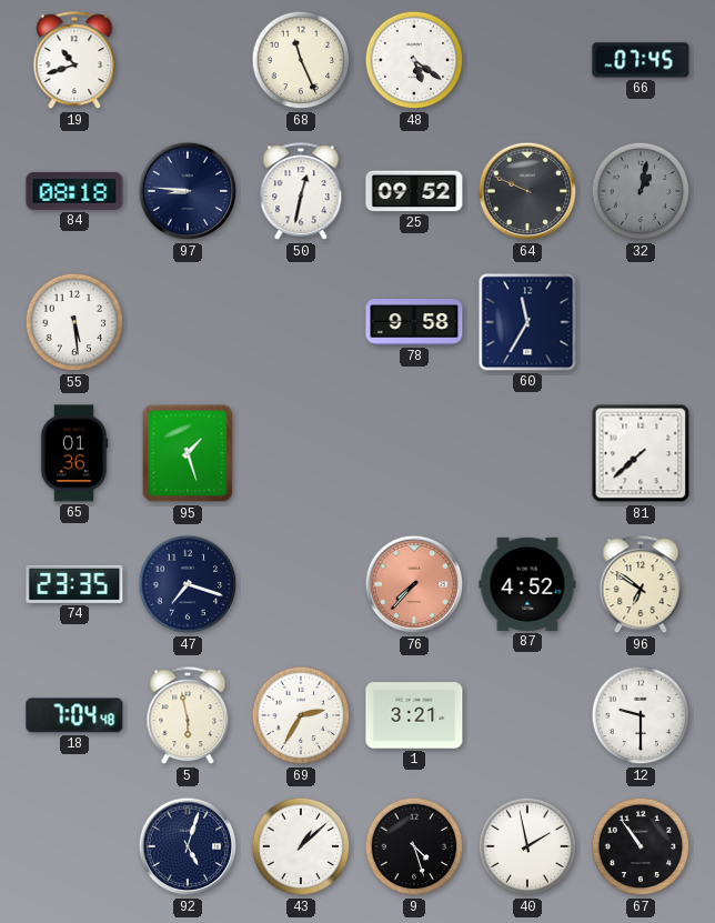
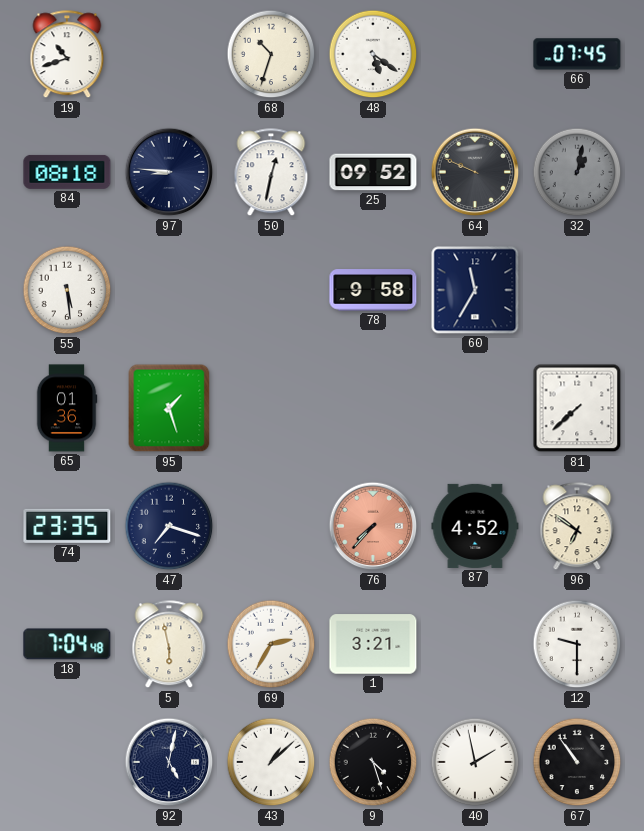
68: 11:26 -> 10:33 (271, 54)
92: 5:03 -> 5:02 (169, 762)
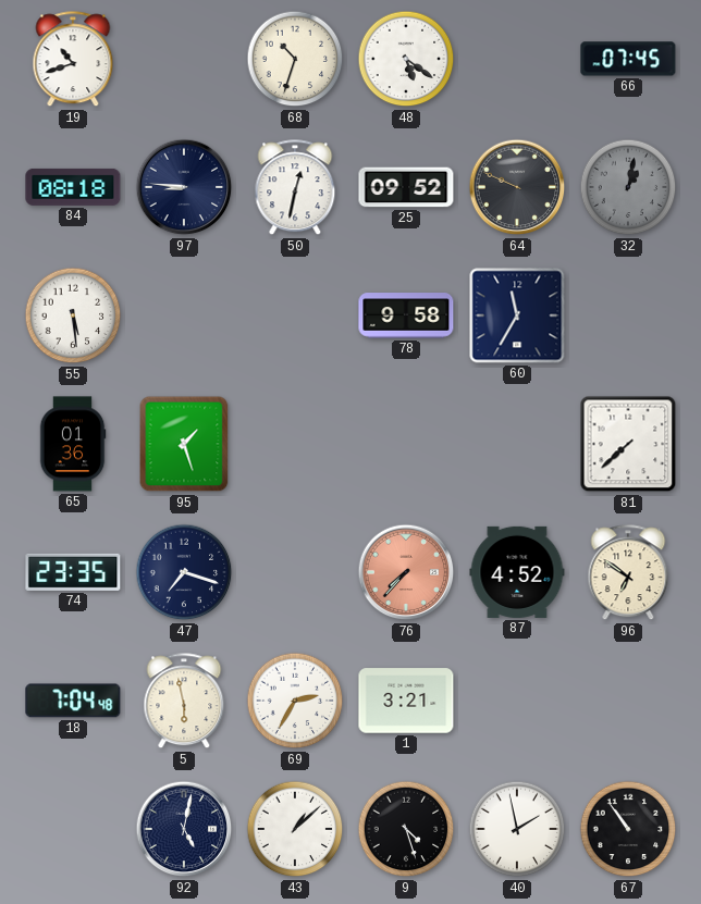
12: 9:30 -> none (577, 644)
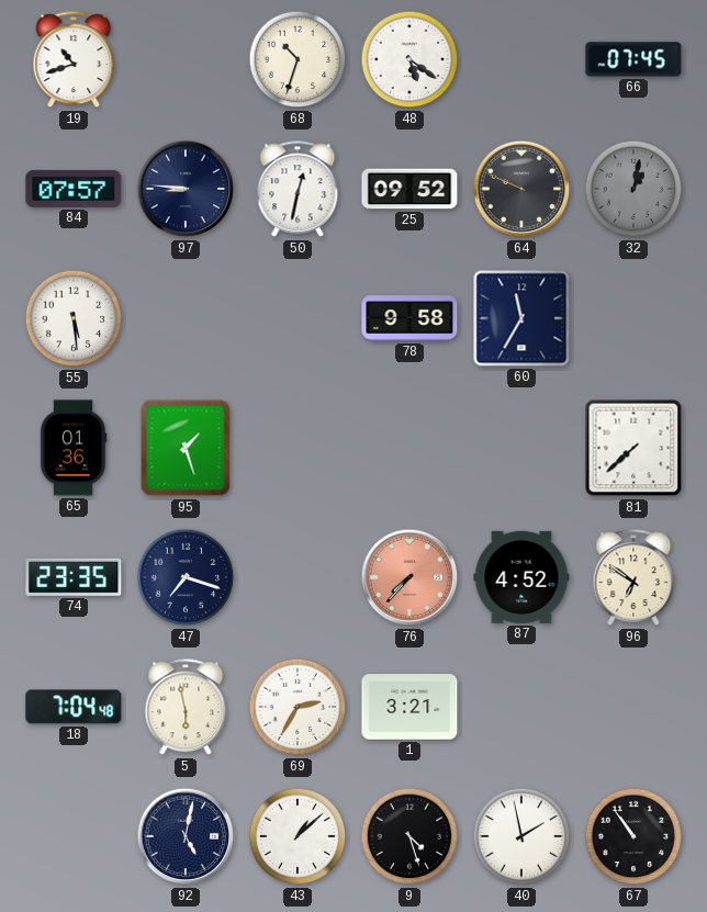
84: 08:18 -> 07:57 (74, 189)
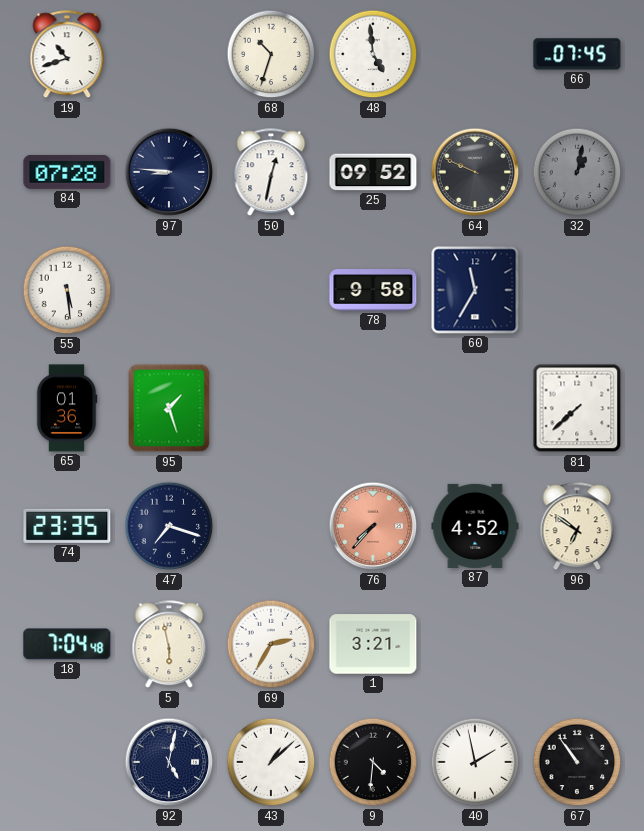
48: 5:21 -> 4:59 (373, 54)
84: 07:57 -> 07:28 (67, 172)
9: 4:27 -> 4:31 (373, 762)
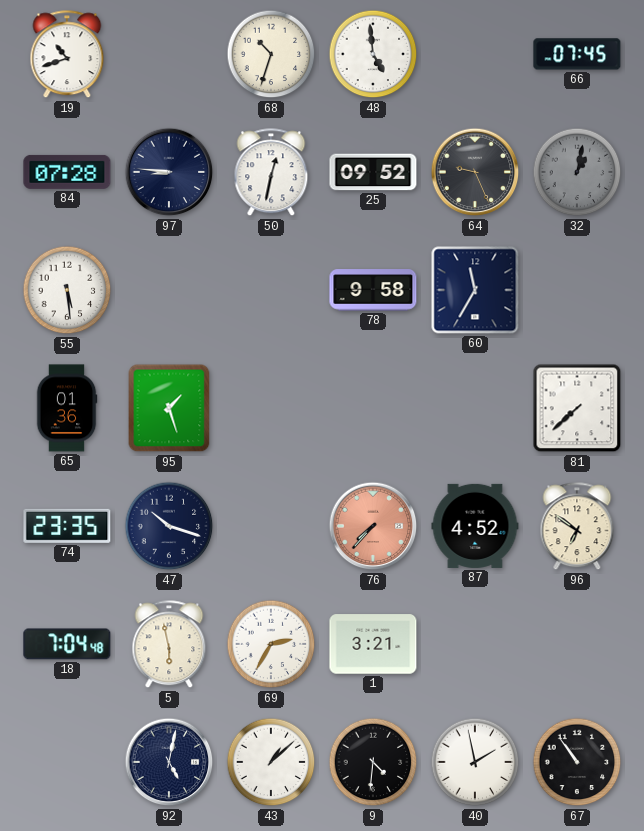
64: 9:49 -> 9:26 (475, 172)
47: 7:18 -> 10:18 (169, 526)
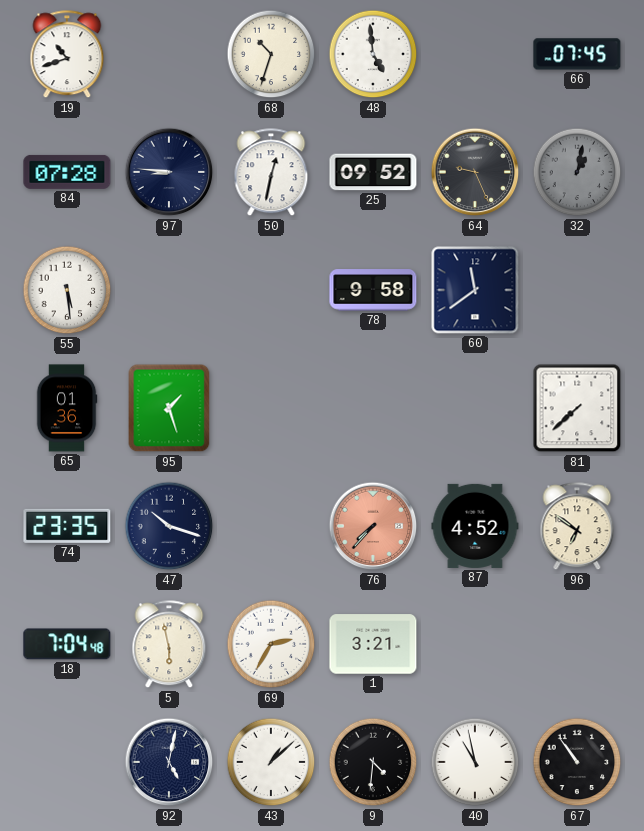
60: 11:35 -> 11:39 (475, 290)
40: 1:58 -> 10:58 (475, 762)
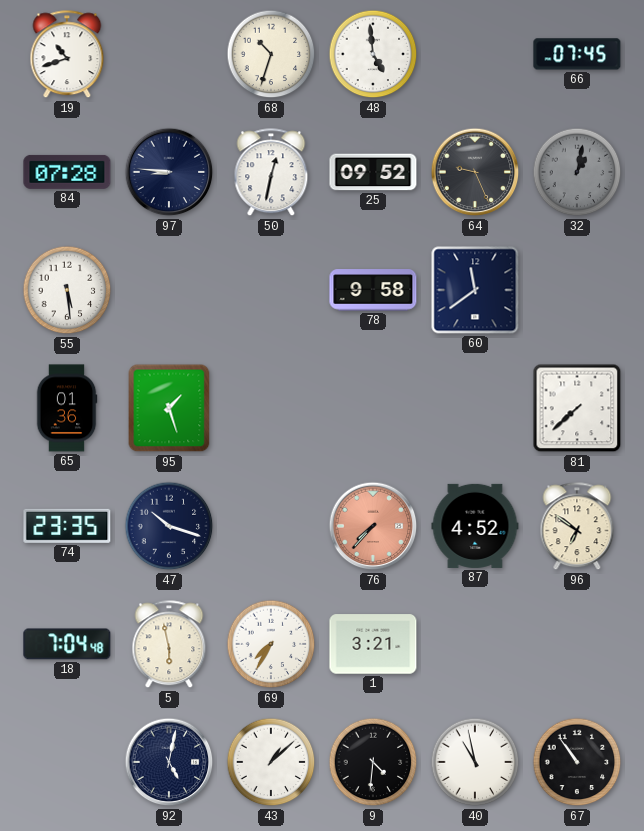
69: 2:35 -> 7:35 (271, 644)
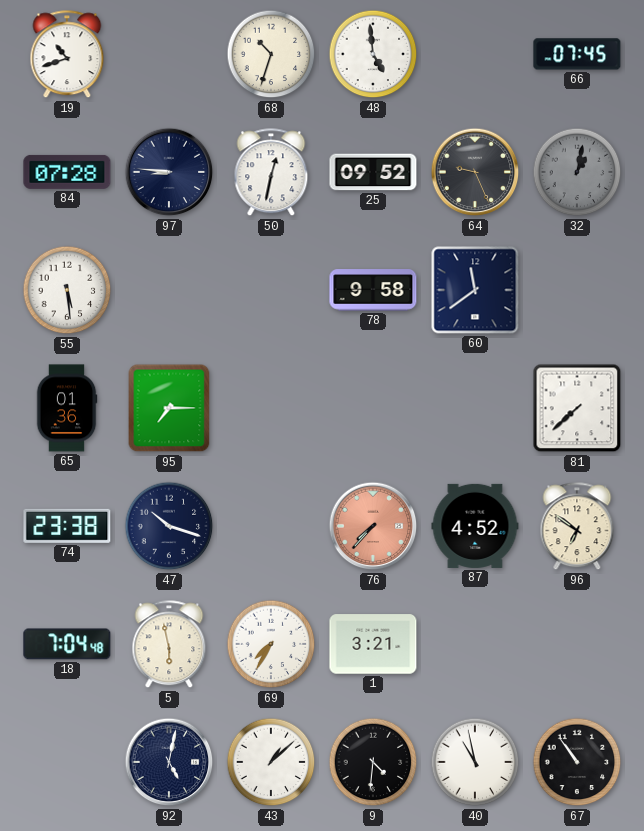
95: 1:27 -> 7:15 (169, 408)
74: 23:35 -> 23:38 (67, 526)
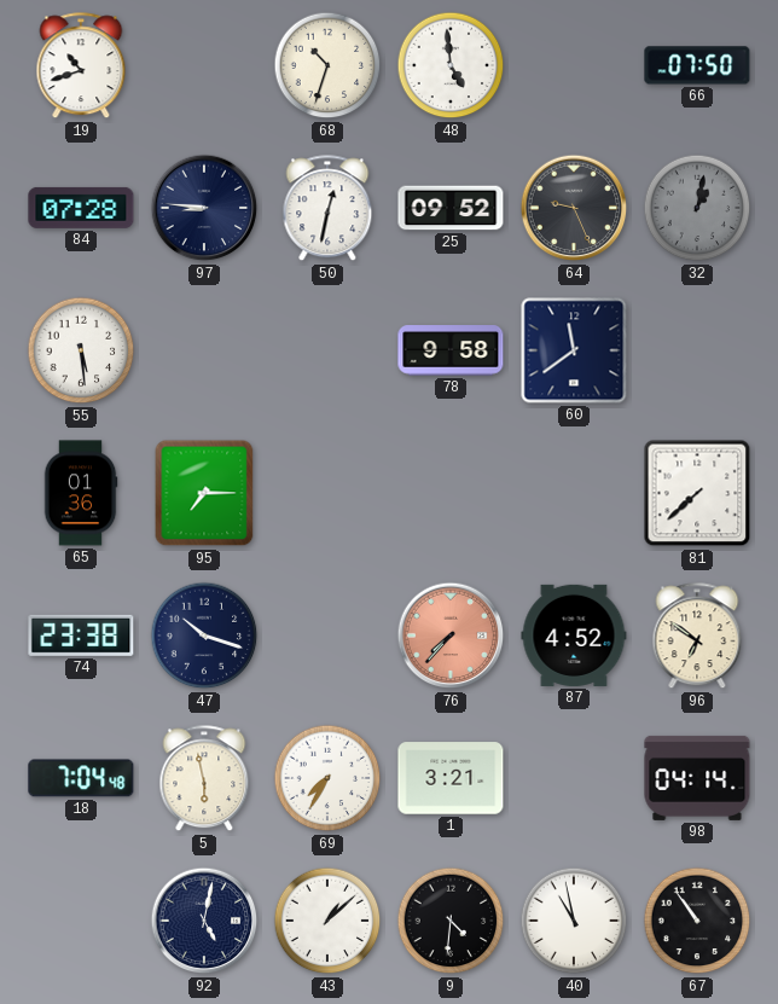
66: 07:45 -> 07:50 (697, 65)
98: none -> 04:14 (697, 778)
